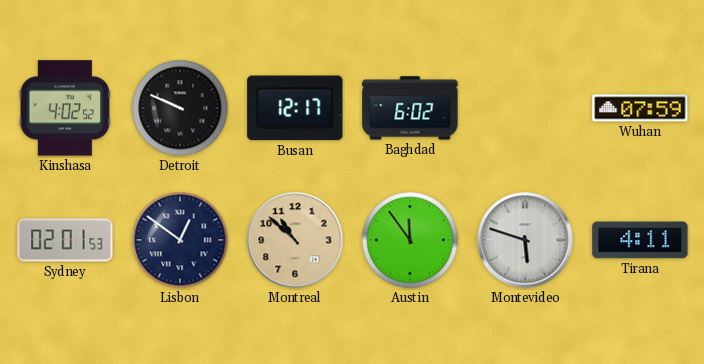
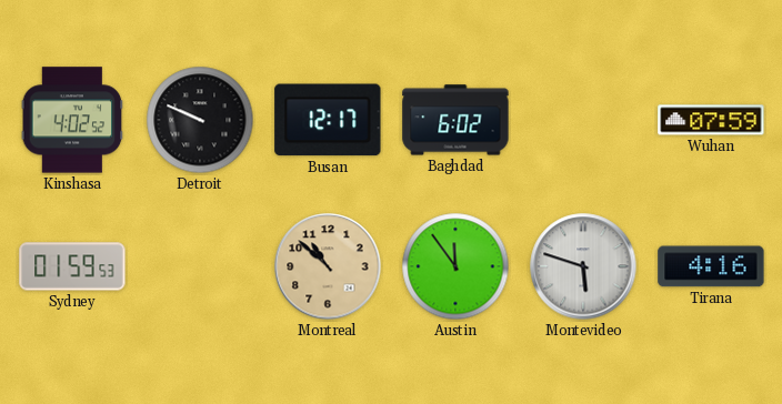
Sydney: 02:01 -> 01:59 (72, 266)
Lisbon: 12:51 -> none (180, 240)
Tirana: 4:11 -> 4:16 (711, 266)
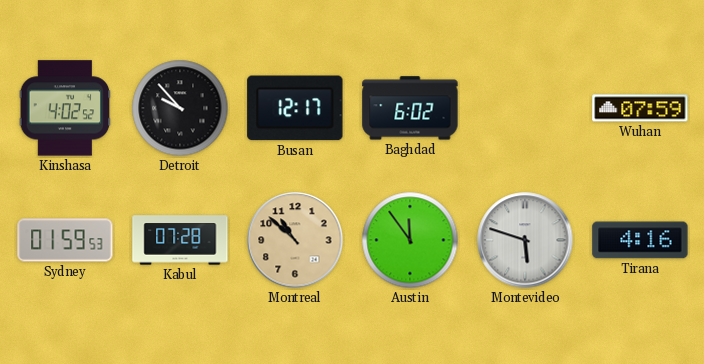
Detroit: 9:49 -> 9:53 (180, 108)
Kabul: none -> 07:28 (180, 240)
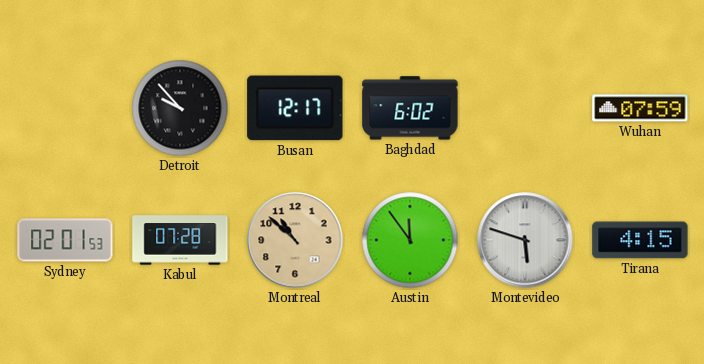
Kinshasa: 4:02 -> none (65, 108)
Sydney: 01:59 -> 02:01 (65, 240)
Tirana: 4:16 -> 4:15 (640, 240)
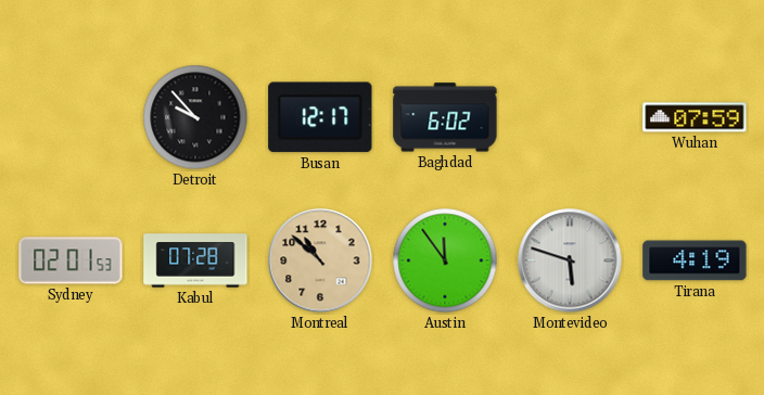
Tirana: 4:15 -> 4:19 (695, 260)
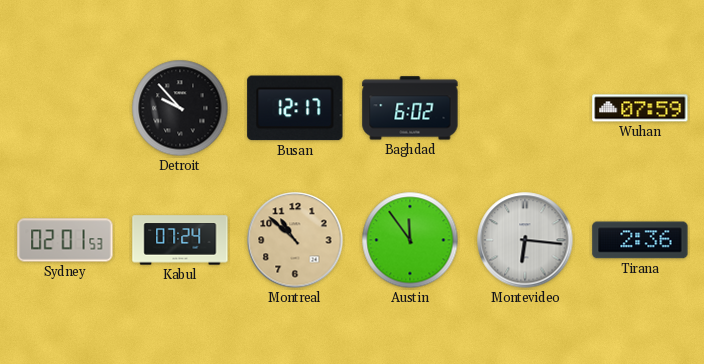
Kabul: 07:28 -> 07:24 (180, 240)
Montevideo: 5:48 -> 6:16 (525, 240)
Tirana: 4:19 -> 2:36 (640, 240)
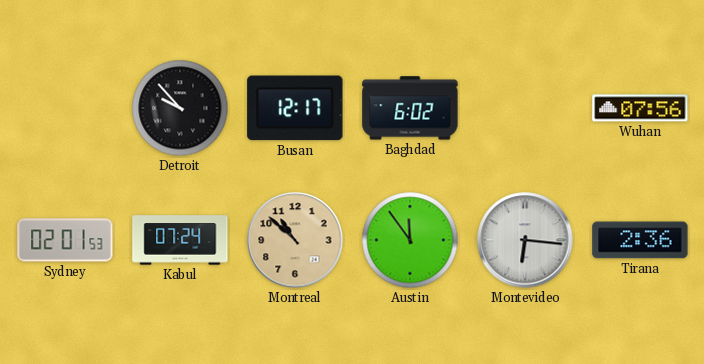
Wuhan: 07:59 -> 07:56 (640, 108)
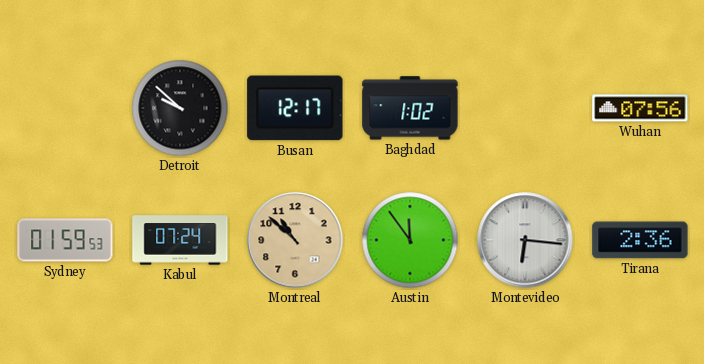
Detroit: 9:53 -> 9:52 (180, 108)
Baghdad: 6:02 -> 1:02 (410, 108)
Sydney: 02:01 -> 01:59 (65, 240)
